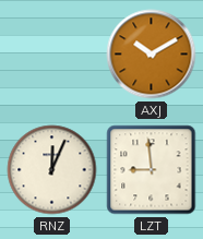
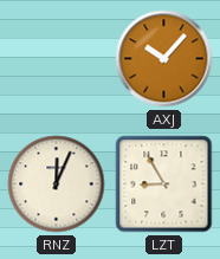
AXJ: 10:10 -> 10:07 (164, 59)
LZT: 8:59 -> 8:55 (164, 184)
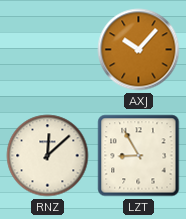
RNZ: 12:04 -> 12:08 (48, 156)
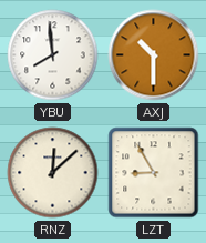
YBU: none -> 7:59 (53, 55)
AXJ: 10:07 -> 10:30 (154, 55)
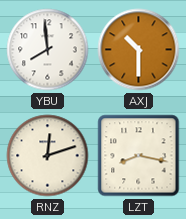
RNZ: 12:08 -> 12:12 (48, 156)
LZT: 8:55 -> 8:17 (139, 156)
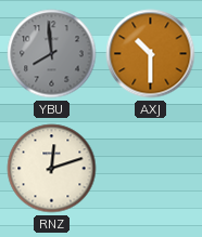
YBU dial: white -> grey (52, 54)
LZT: 8:17 -> none (139, 156)
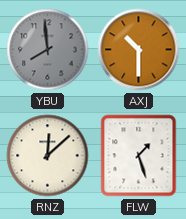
RNZ: 12:12 -> 12:08 (48, 156)
FLW: none -> 1:27 (139, 156)
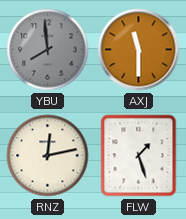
AXJ: 10:30 -> 11:30 (139, 50)
RNZ: 12:08 -> 12:13 (48, 156)
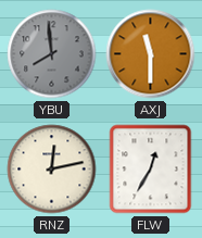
FLW: 1:27 -> 12:35 (151, 170)
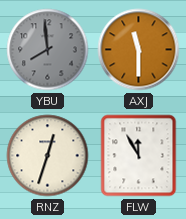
RNZ: 12:13 -> 12:33 (48, 156)
FLW: 12:35 -> 11:55 (139, 156)
